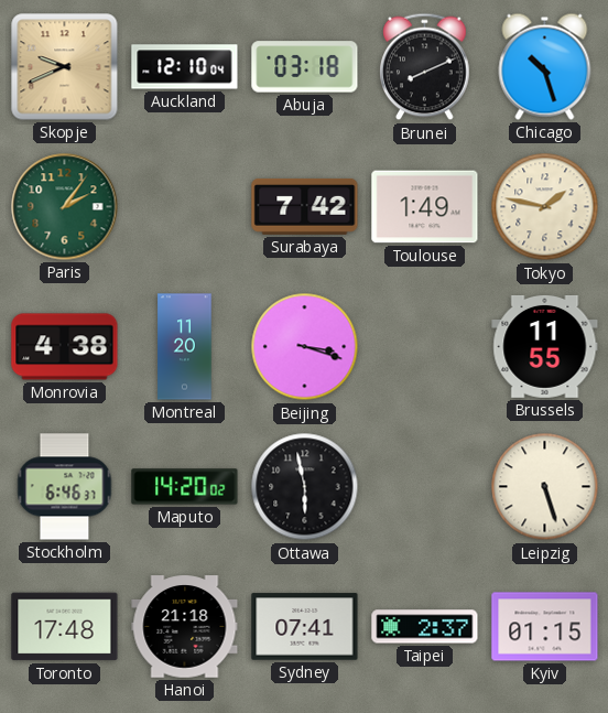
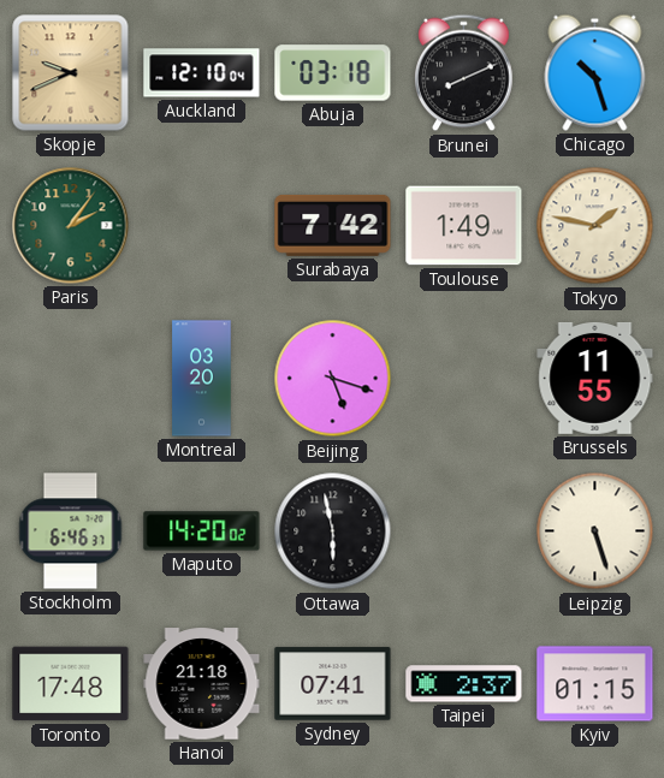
Monrovia: 4:38 -> none (65, 347)
Montreal: 11:20 -> 03:20 (202, 379)
Beijing: 3:18 -> 5:18 (333, 379)
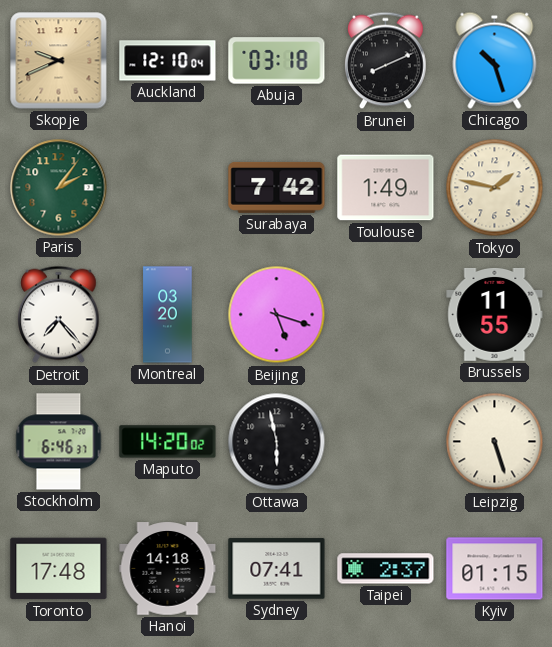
Detroit: none -> 7:23 (59, 315)
Hanoi: 21:18 -> 14:18 (168, 569)
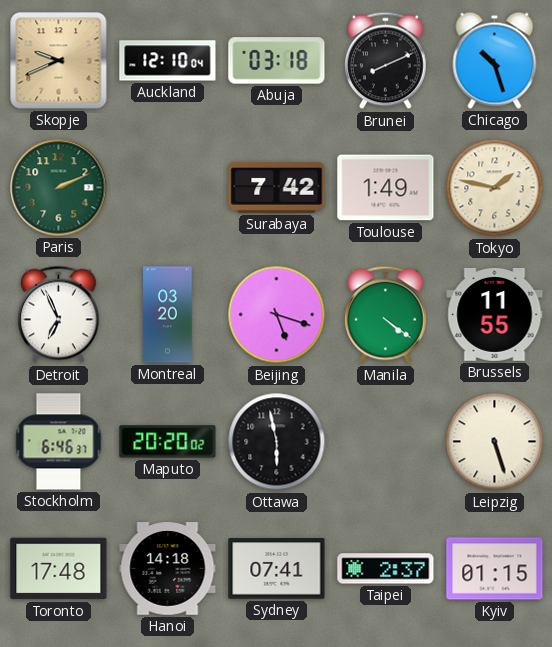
Paris: 2:06 -> 2:11 (59, 188)
Detroit: 7:23 -> 6:56 (59, 315)
Manila: none -> 4:21 (386, 315)
Maputo: 14:20 -> 20:20 (168, 442)
